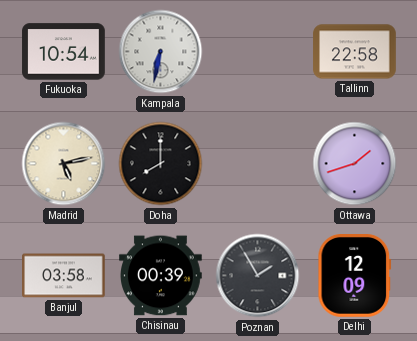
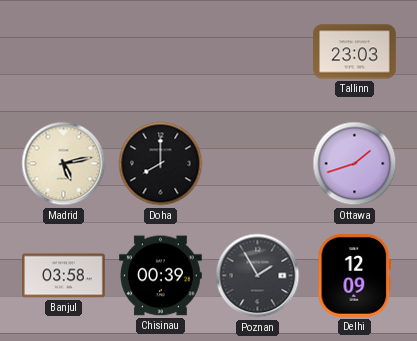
Fukuoka: 10:54 -> none (64, 52)
Kampala: 6:32 -> none (161, 52)
Tallinn: 22:58 -> 23:03 (355, 52)
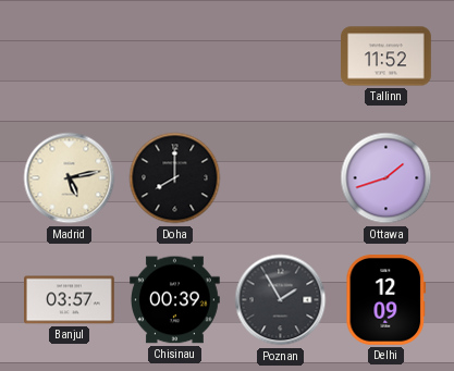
Tallinn: 23:03 -> 11:52 (386, 57)
Banjul: 03:58 -> 03:57 (70, 300)
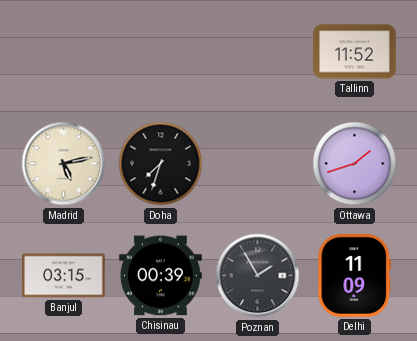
Doha: 8:00 -> 7:33 (161, 164)
Banjul: 03:57 -> 03:15 (64, 276)
Delhi: 12:09 -> 11:09 (355, 276)
